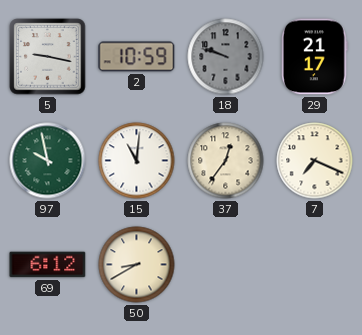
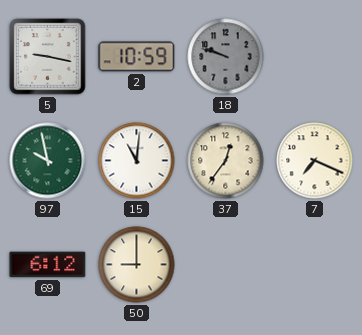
29: 21:17 -> none (314, 57)
50: 8:40 -> 9:00 (137, 265)
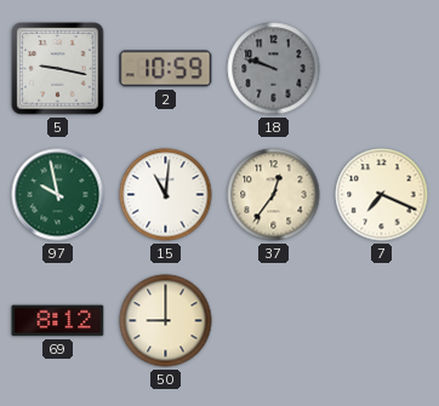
69: 6:12 -> 8:12 (58, 321)
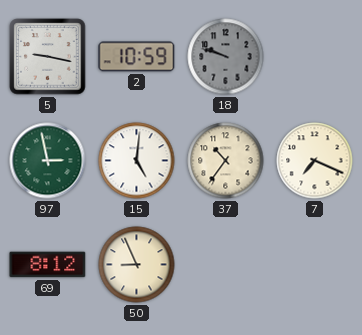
97: 9:58 -> 2:58 (48, 161)
15: 11:01 -> 5:01 (137, 161)
37: 12:36 -> 10:36 (226, 161)
50: 9:00 -> 8:56 (137, 265)
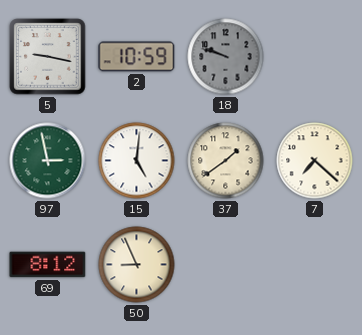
37: 10:36 -> 1:39 (226, 161)
7: 7:19 -> 7:22 (315, 161)
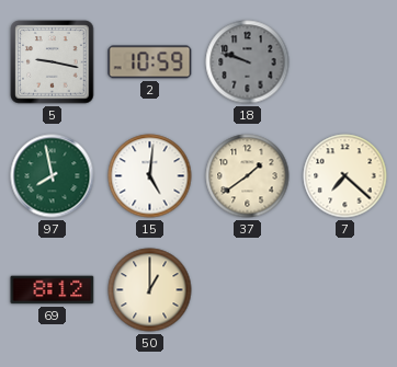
97: 2:58 -> 7:58 (53, 176)
50: 8:56 -> 1:00 (150, 290)
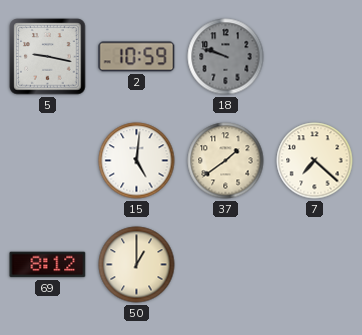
97: 7:58 -> none (53, 176)
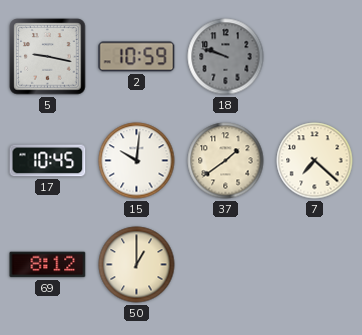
17: none -> 10:45 (48, 161)
15: 5:01 -> 10:01 (137, 161)
